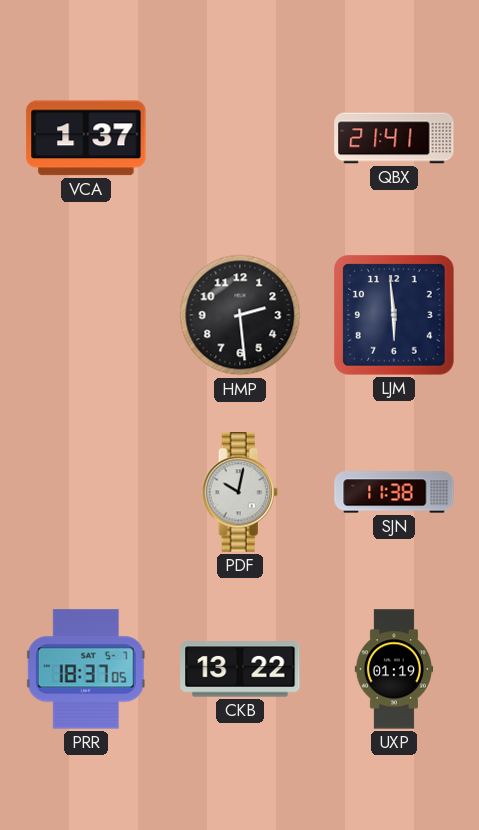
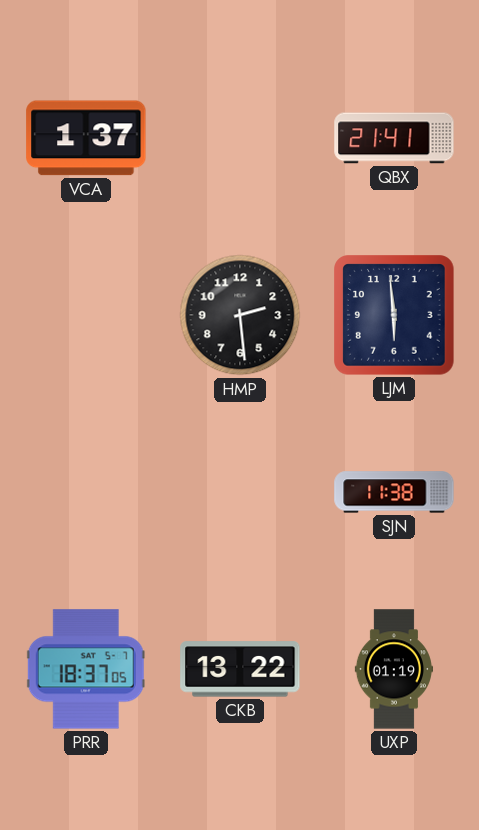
PDF: 10:02 -> none (240, 492)
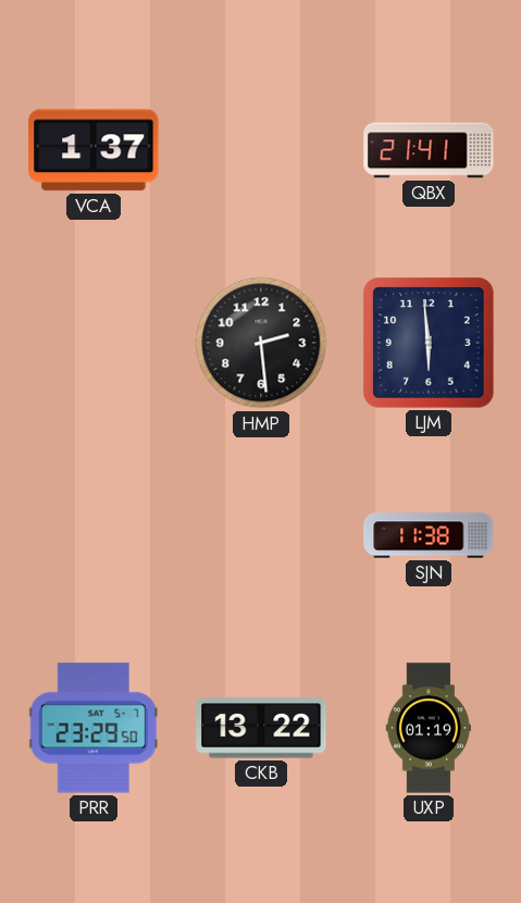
PRR: 18:37 -> 23:29 (94, 728)
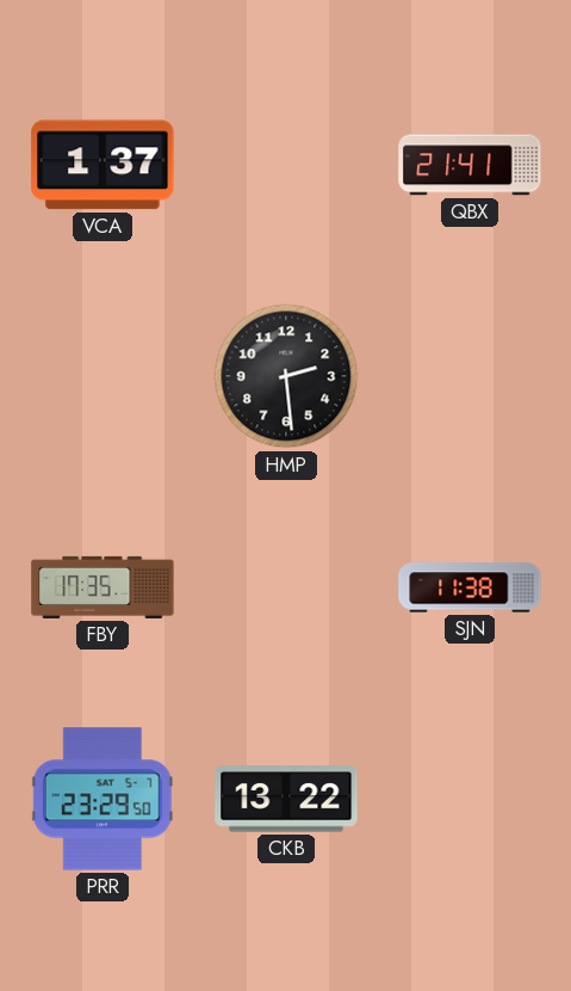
LJM: 5:59 -> none (429, 343)
FBY: none -> 17:35 (103, 587)
UXP: 01:19 -> none (427, 728)
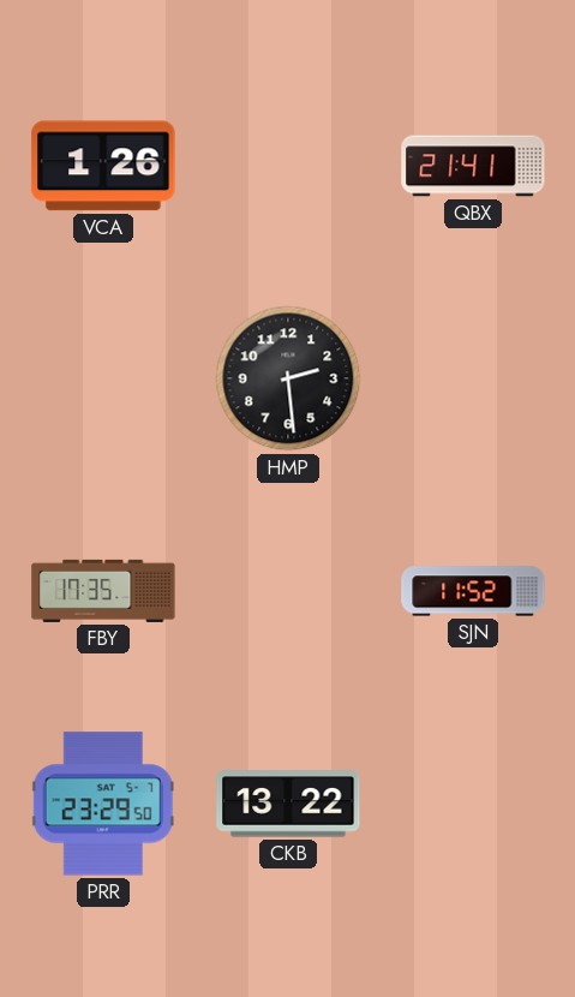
VCA: 1:37 -> 1:26 (103, 166)
SJN: 11:38 -> 11:52 (473, 591)
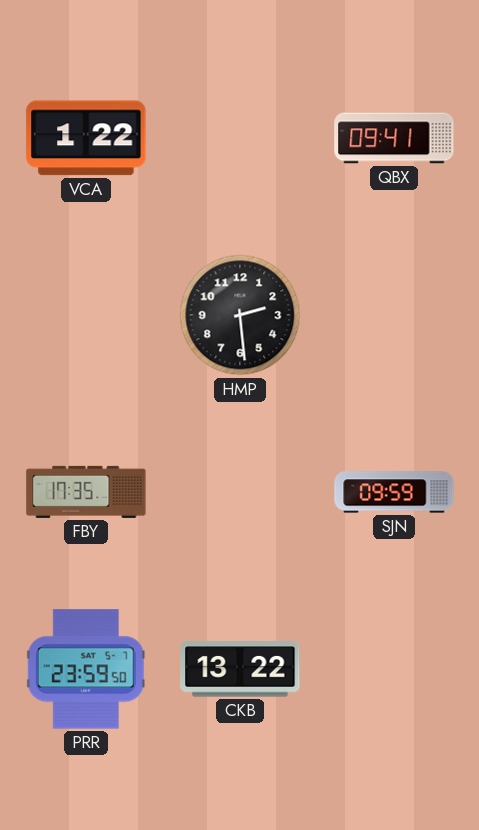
VCA: 1:26 -> 1:22 (86, 138)
QBX: 21:41 -> 09:41 (394, 138)
SJN: 11:52 -> 09:59 (394, 492)
PRR: 23:29 -> 23:59 (86, 669)
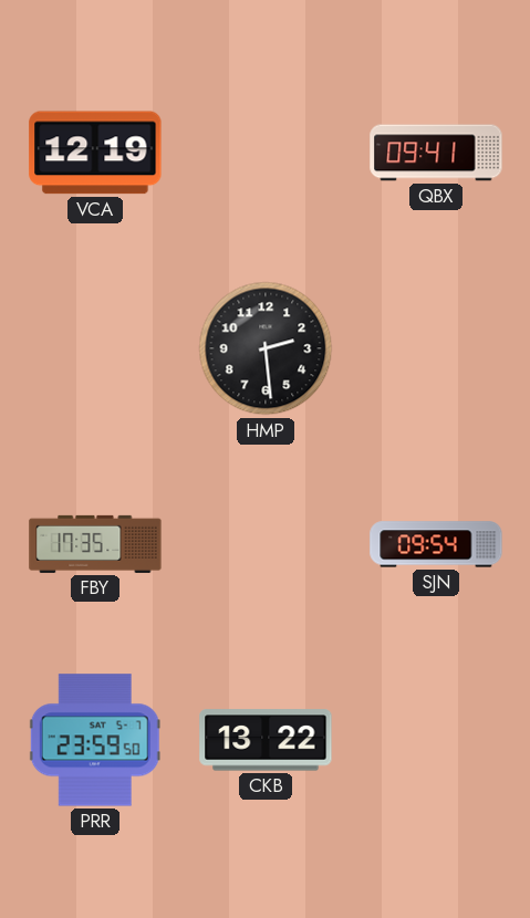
VCA: 1:22 -> 12:19 (95, 153)
SJN: 09:59 -> 09:54 (436, 544)
